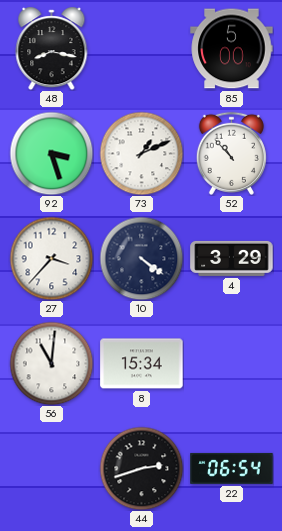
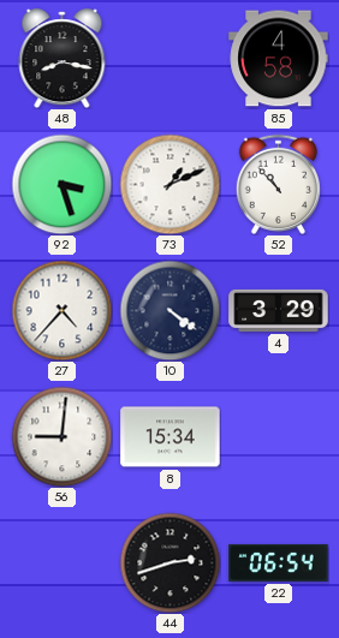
85: 5:00 -> 4:58 (279, 59)
27: 3:37 -> 4:37 (61, 310)
56: 11:01 -> 9:01 (61, 436)
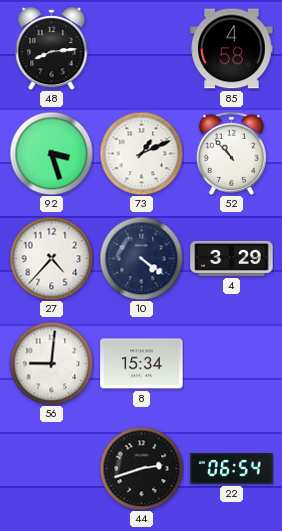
48: 8:17 -> 8:14 (52, 49)
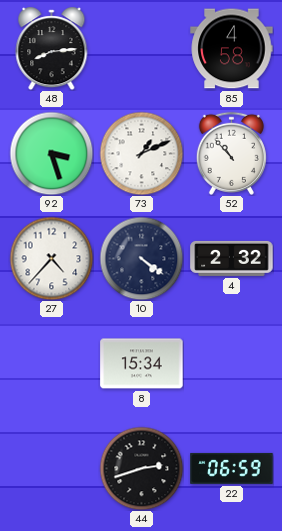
4: 3:29 -> 2:32 (232, 258)
56: 9:01 -> none (51, 363)
22: 06:54 -> 06:59 (232, 468)
